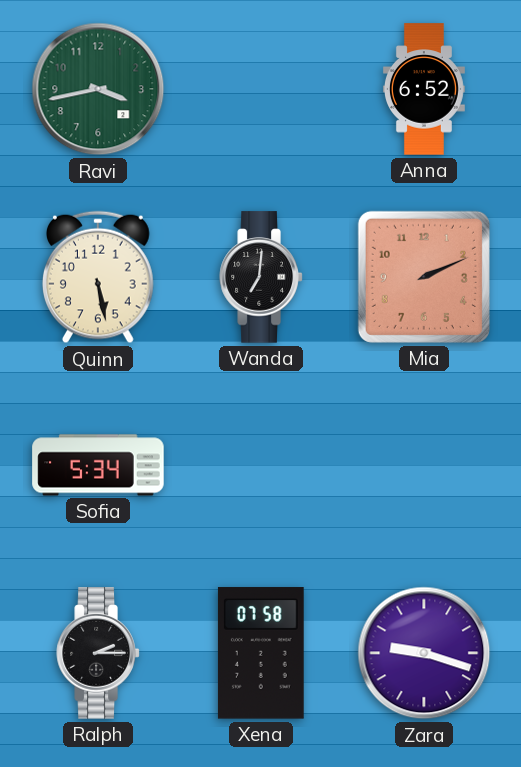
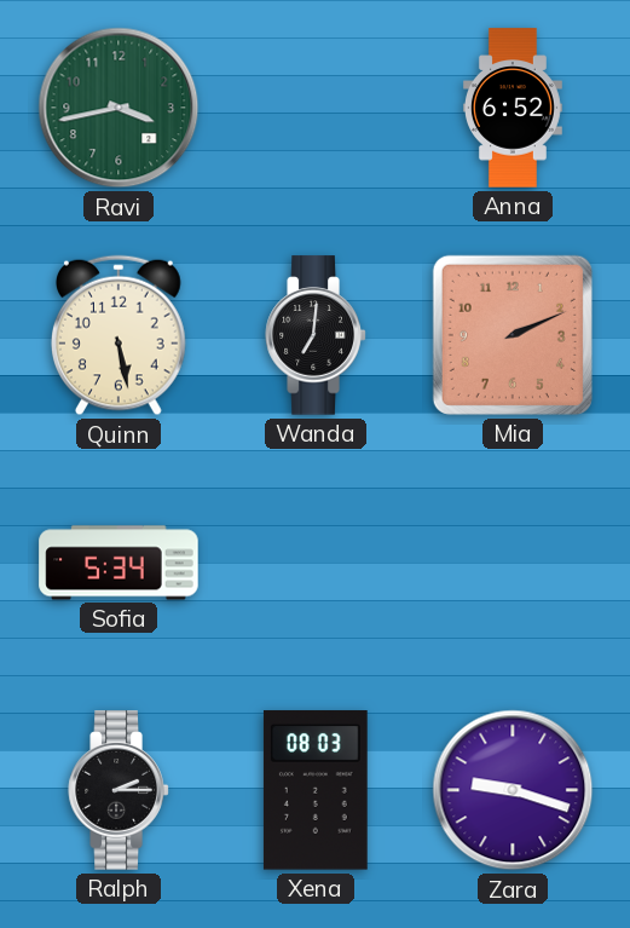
Xena: 07:58 -> 08:03 (316, 790)
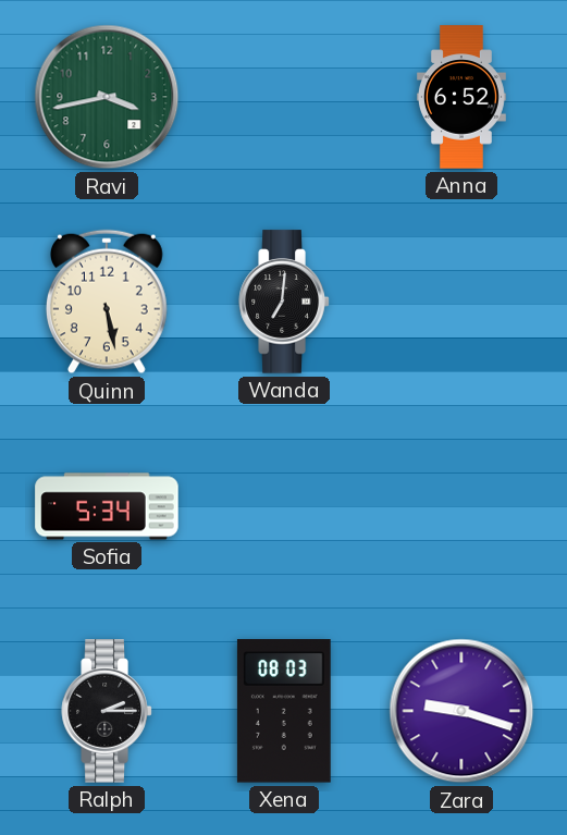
Mia: 2:11 -> none (513, 335)
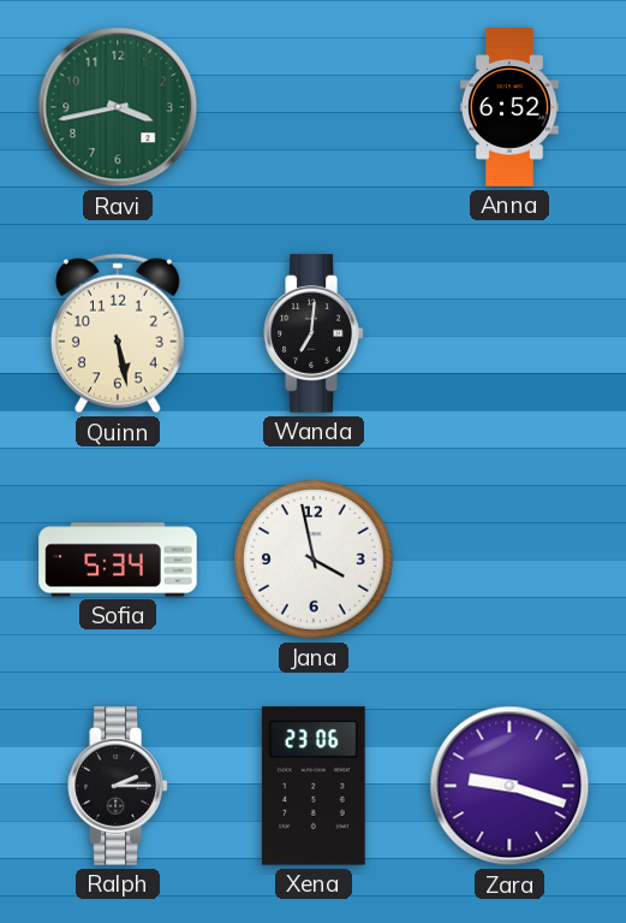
Jana: none -> 3:58 (314, 560)
Xena: 08:03 -> 23:06 (314, 786)
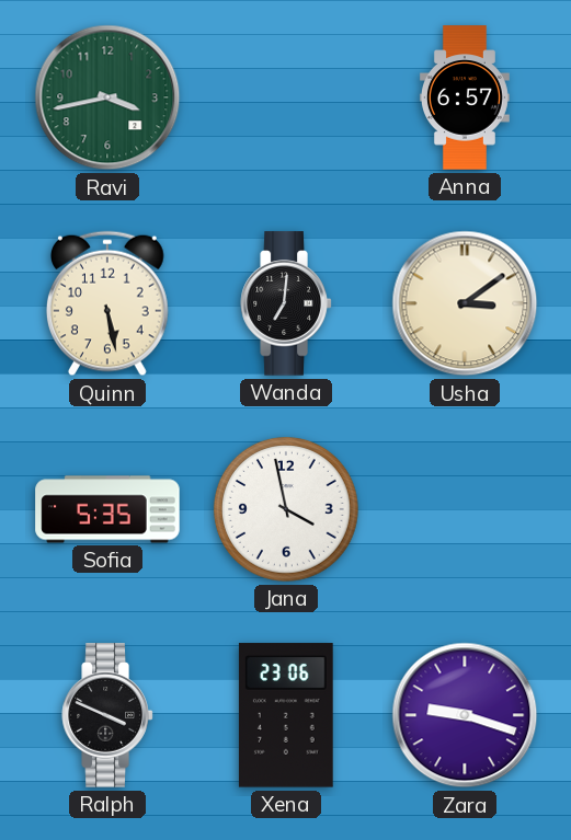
Anna: 6:52 -> 6:57 (465, 97)
Usha: none -> 3:09 (465, 303)
Sofia: 5:34 -> 5:35 (107, 509)
Ralph: 2:15 -> 3:49 (107, 715)
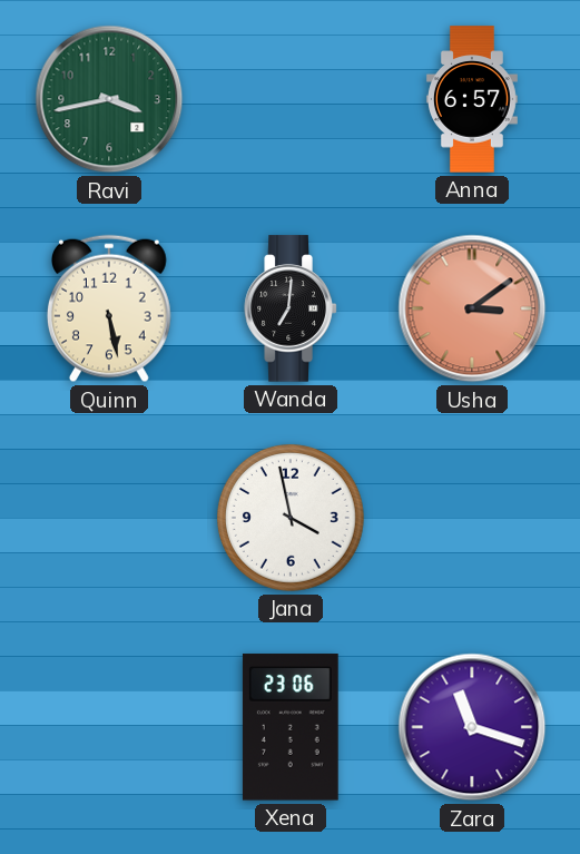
Usha dial: cream -> salmon (472, 308)
Sofia: 5:35 -> none (107, 509)
Ralph: 3:49 -> none (107, 715)
Zara: 9:18 -> 11:18 (472, 727)
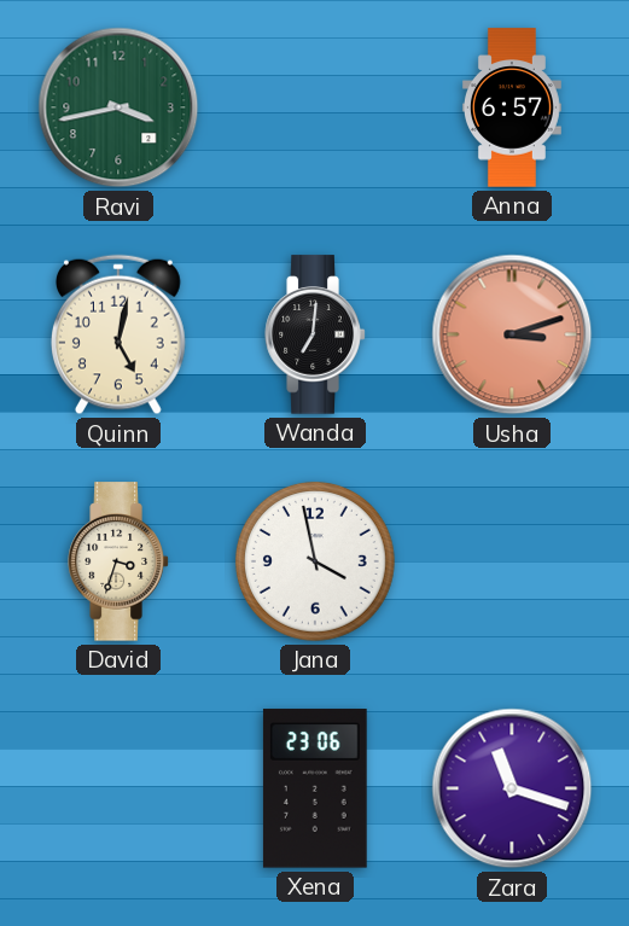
Quinn: 5:28 -> 5:02 (118, 334)
Usha: 3:09 -> 3:12 (512, 334)
David: none -> 3:33 (118, 561)
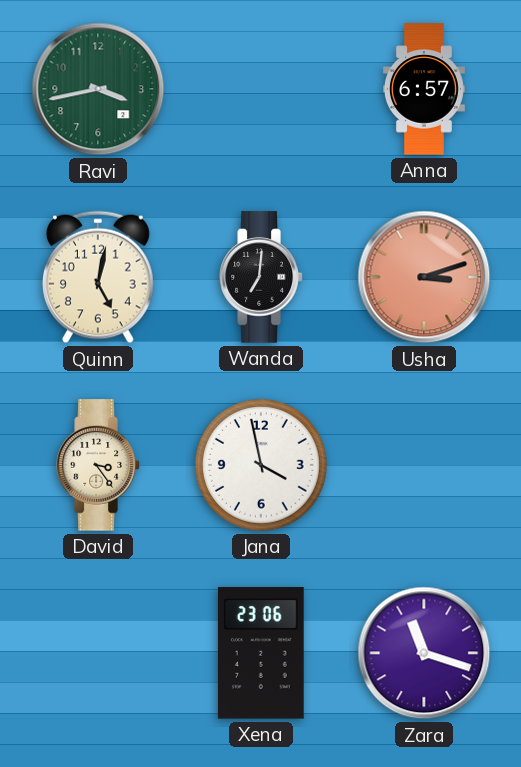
David: 3:33 -> 3:24 (98, 465)
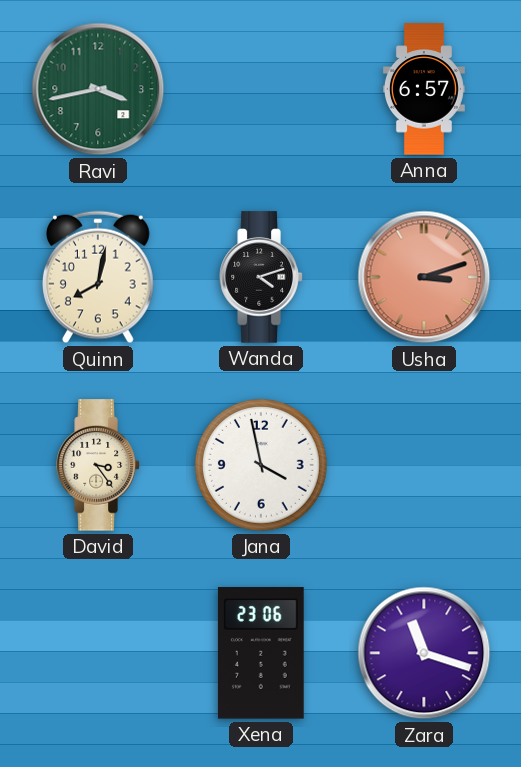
Quinn: 5:02 -> 8:02 (98, 277)
Wanda: 7:01 -> 4:12 (261, 277)
